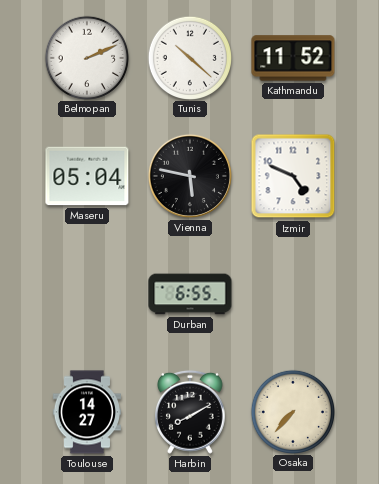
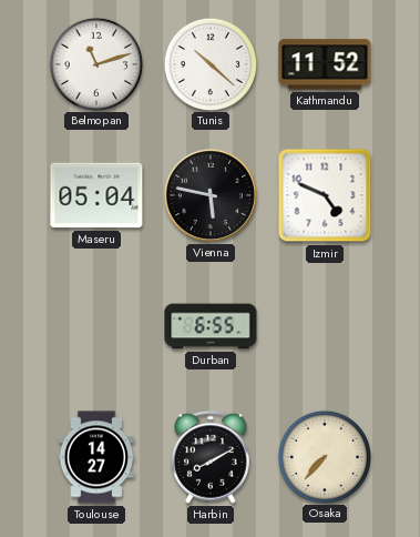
Belmopan: 2:11 -> 11:12 (95, 63)
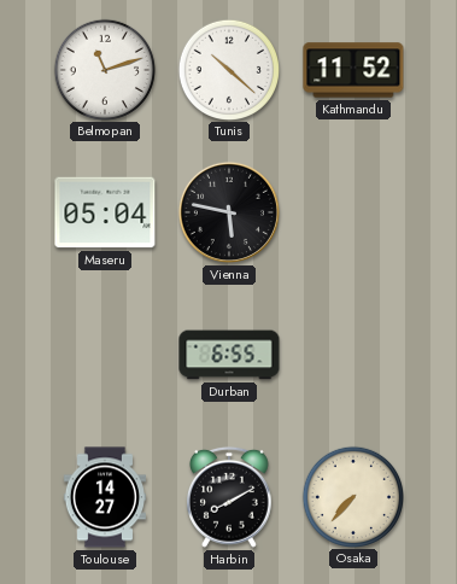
Izmir: 4:49 -> none (325, 195)
